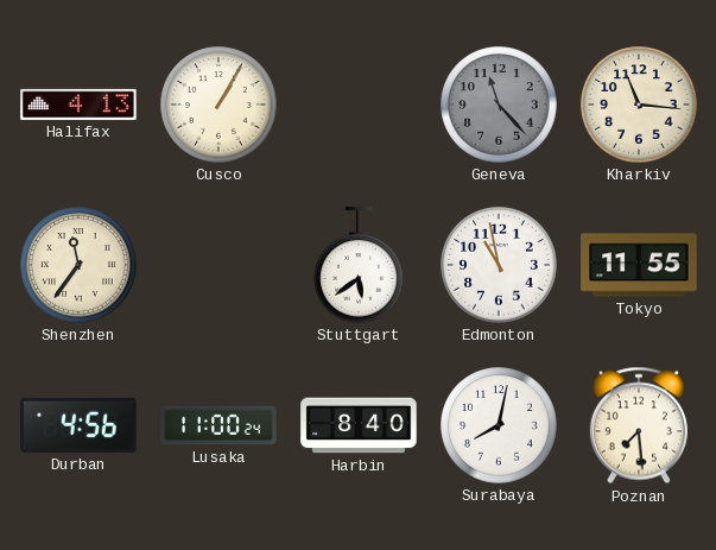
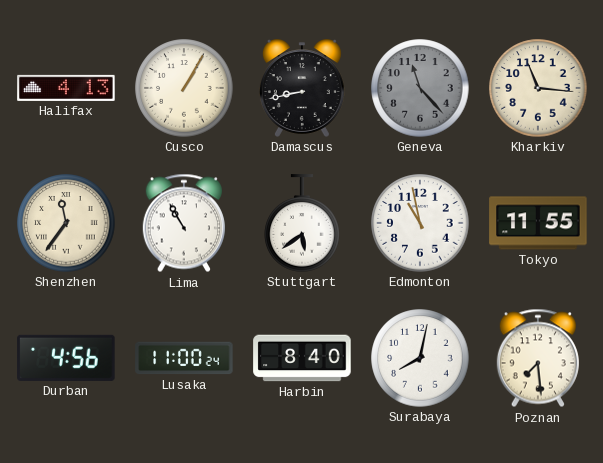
Damascus: none -> 8:43 (302, 88)
Lima: none -> 10:55 (184, 223)
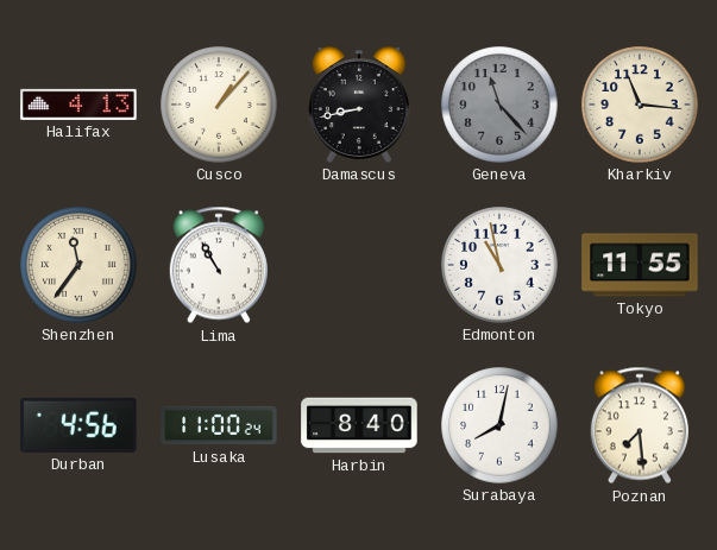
Cusco: 1:05 -> 1:07 (219, 105)
Stuttgart: 5:39 -> none (302, 223)
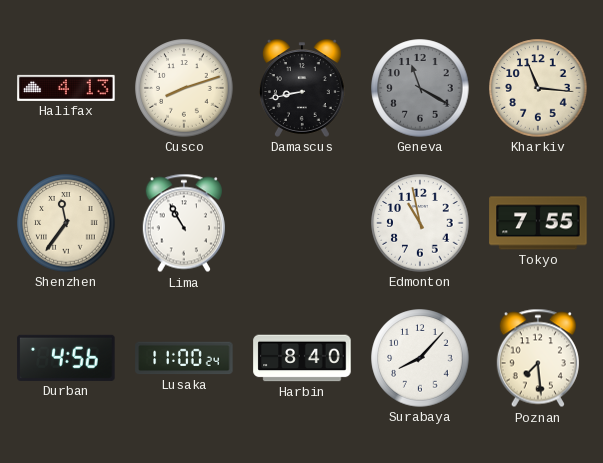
Cusco: 1:07 -> 8:12 (184, 88)
Geneva: 11:23 -> 11:20 (420, 88)
Tokyo: 11:55 -> 7:55 (538, 223)
Surabaya: 8:02 -> 8:07 (420, 358)
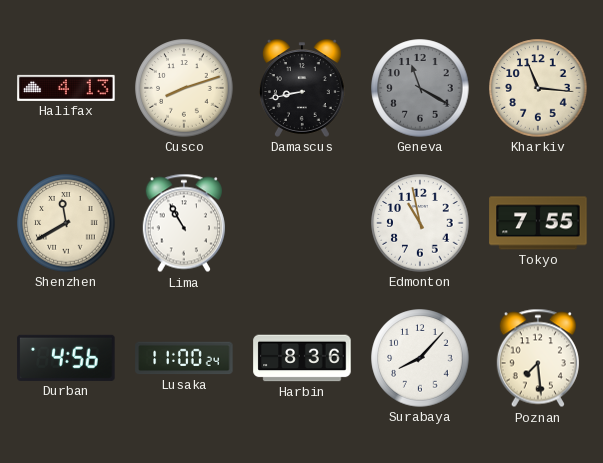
Shenzhen: 11:36 -> 11:40 (66, 223)
Harbin: 8:40 -> 8:36 (302, 358)
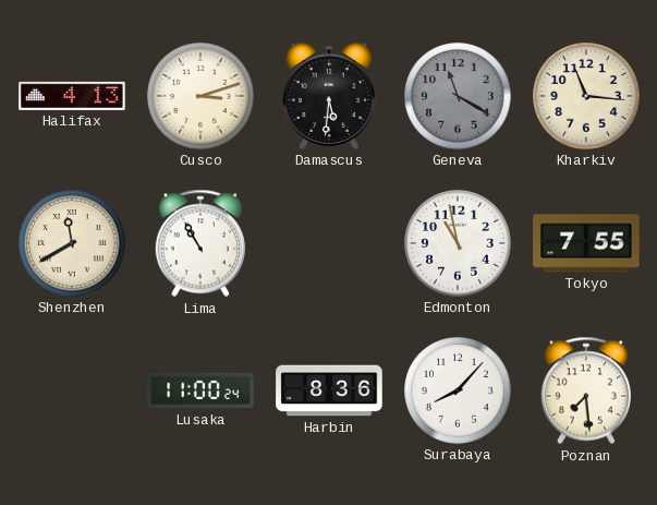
Cusco: 8:12 -> 3:12 (200, 96)
Damascus: 8:43 -> 5:31 (329, 96)
Durban: 4:56 -> none (66, 358)
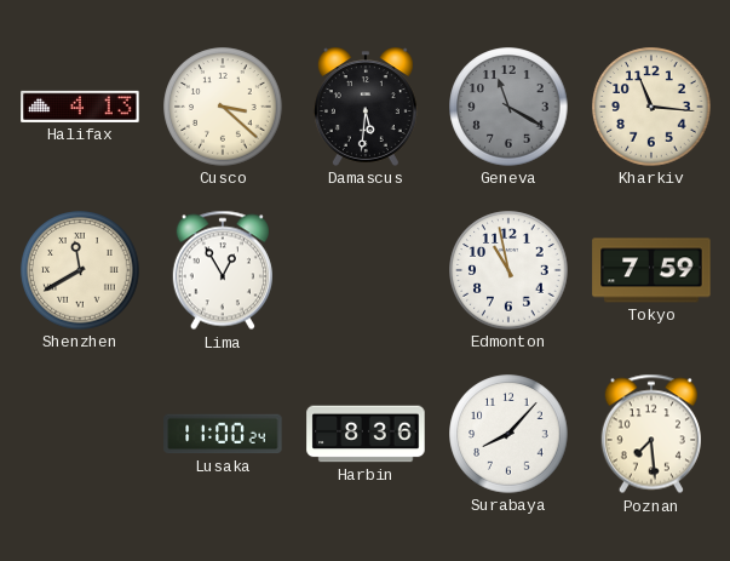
Cusco: 3:12 -> 3:22 (223, 107)
Lima: 10:55 -> 12:55 (223, 270)
Tokyo: 7:55 -> 7:59 (651, 270)
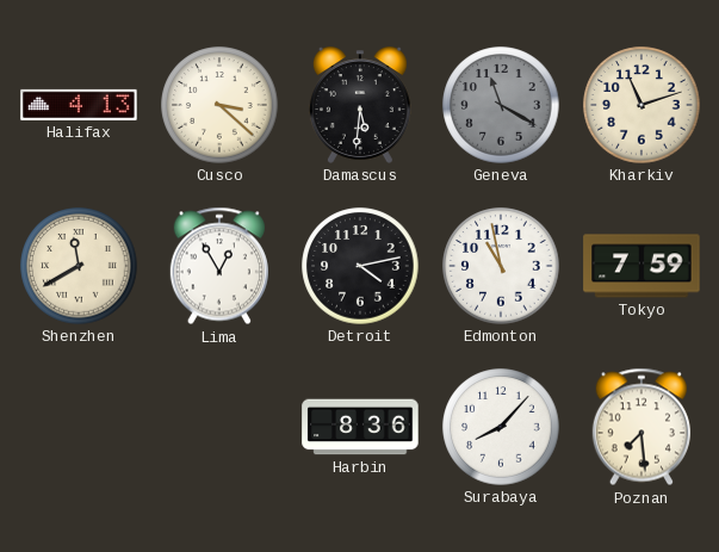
Kharkiv: 11:16 -> 11:12 (641, 105)
Detroit: none -> 4:13 (360, 266)
Lusaka: 11:00 -> none (223, 434)
